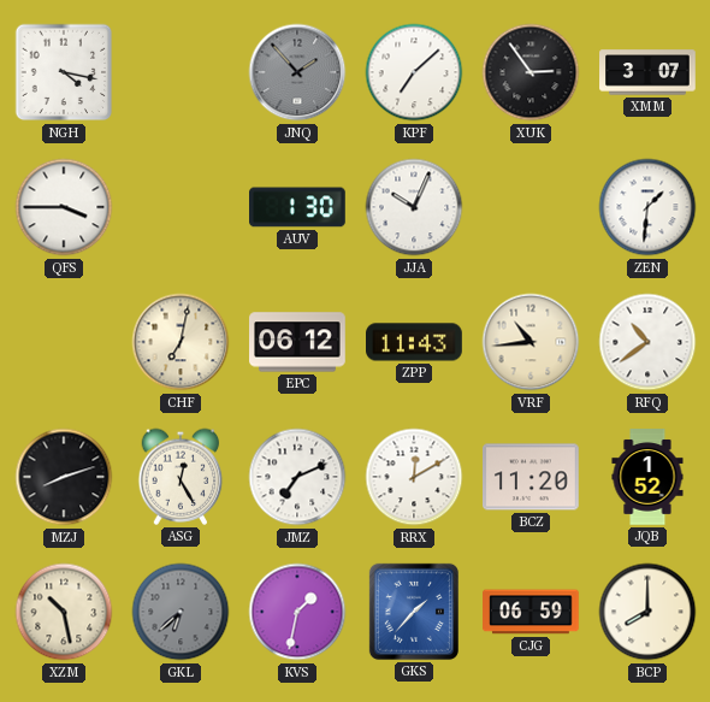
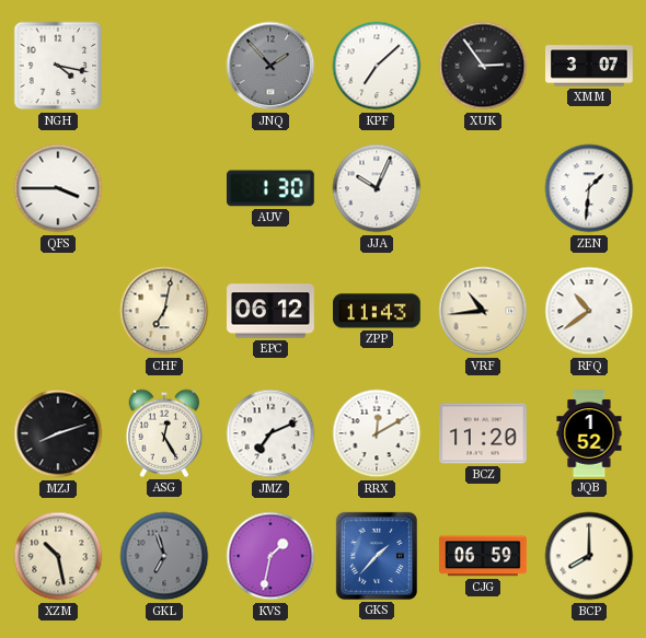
GKL: 6:38 -> 6:57 (164, 556)
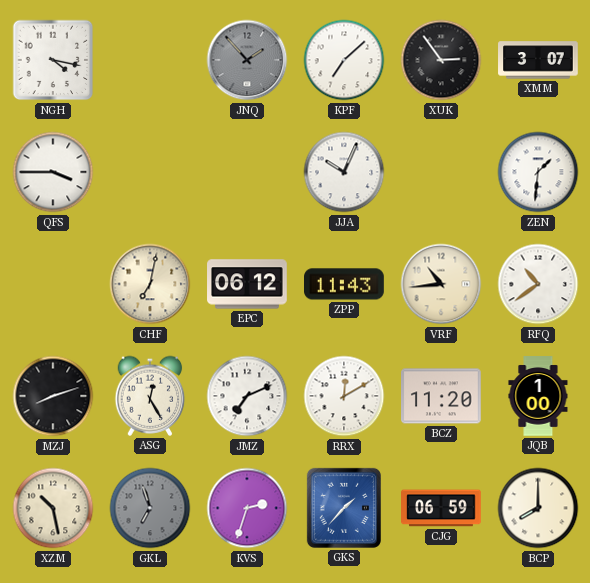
AUV: 1:30 -> none (272, 188)
JQB: 1:52 -> 1:00 (538, 396)
KVS: 1:32 -> 2:33 (247, 508)
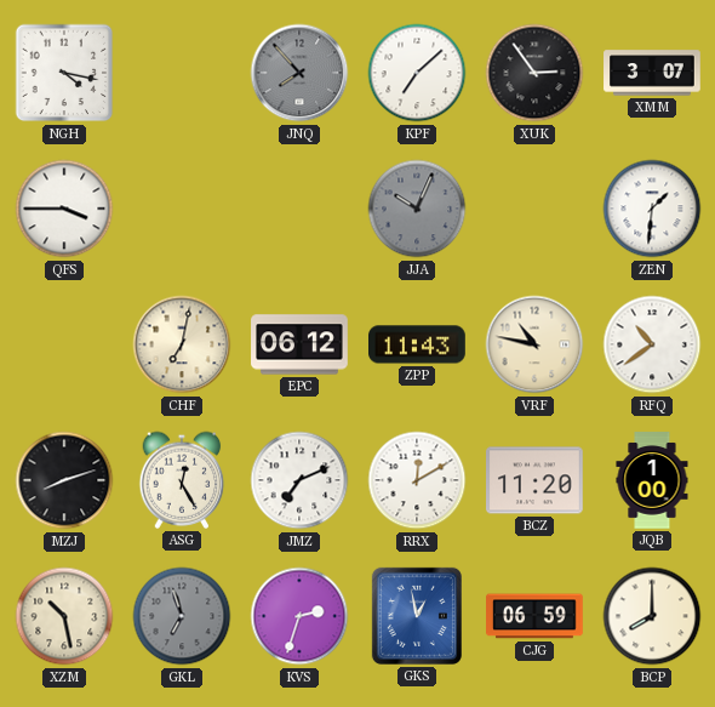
JNQ: 1:53 -> 7:53 (299, 73)
JJA dial: white -> grey (417, 209)
VRF: 10:44 -> 10:47 (534, 344)
GKS: 1:37 -> 12:58 (417, 616)
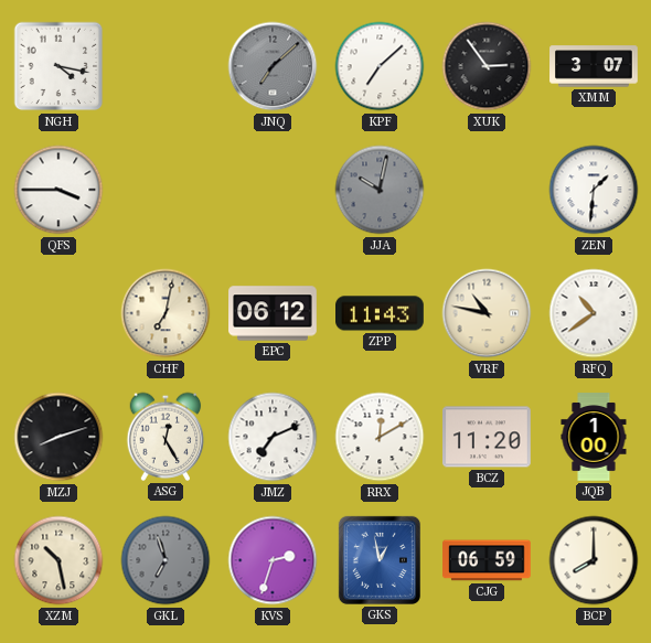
JNQ: 7:53 -> 7:08 (273, 66)
JJA: 10:04 -> 10:02 (380, 190)
